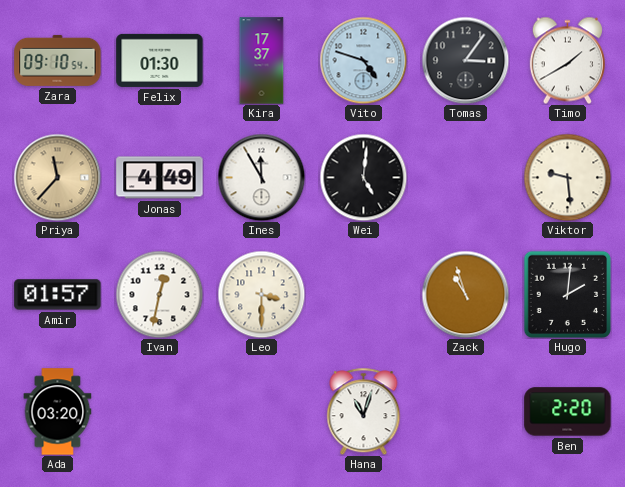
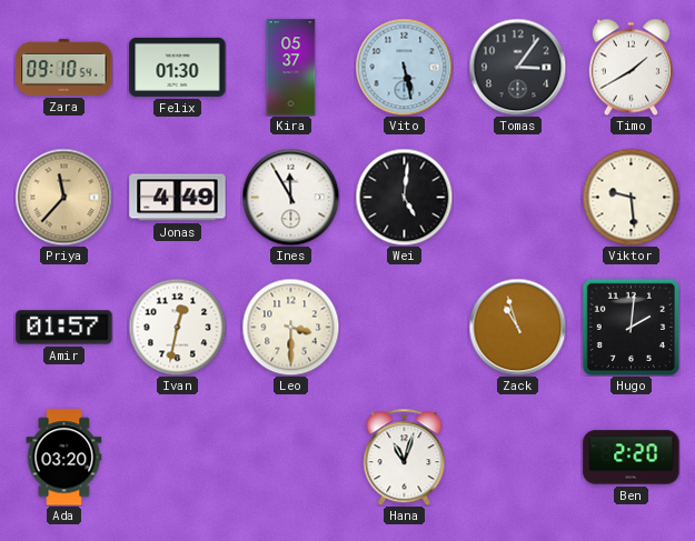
Kira: 17:37 -> 05:37 (291, 68)
Vito: 4:48 -> 5:28 (404, 67)
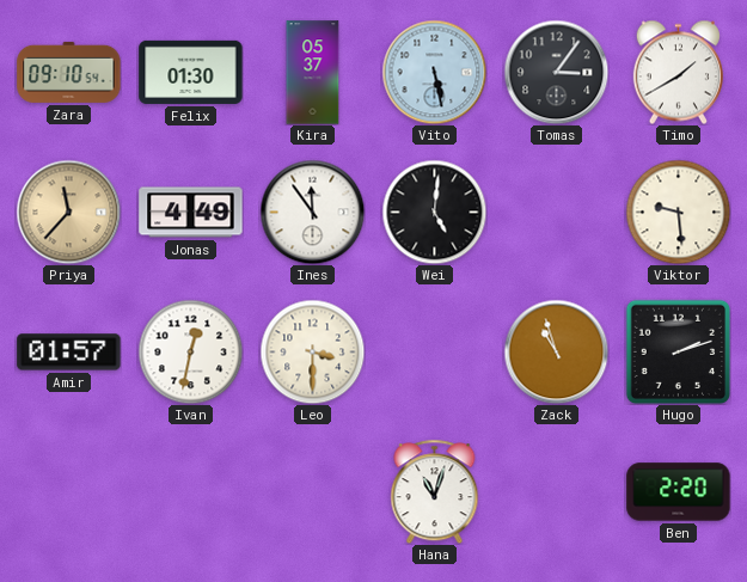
Ines: 11:55 -> 11:54 (312, 212)
Hugo: 2:01 -> 2:12 (678, 351)
Ada: 03:20 -> none (64, 458)
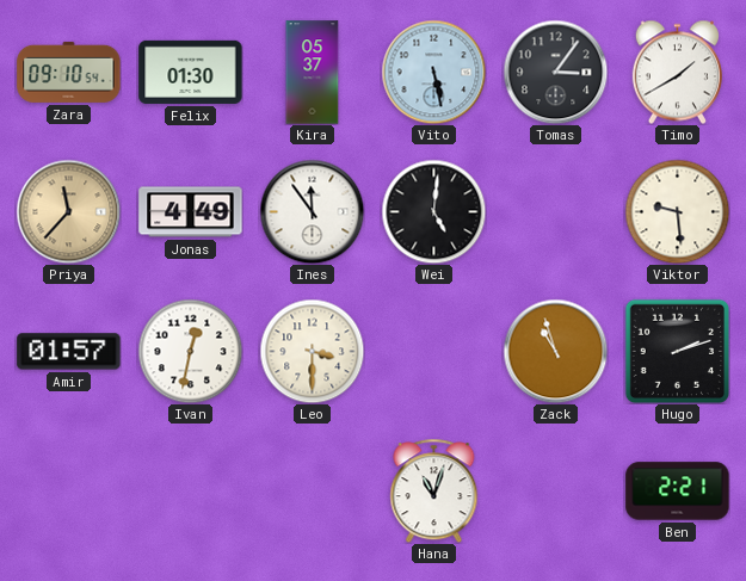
Ben: 2:20 -> 2:21 (678, 492)
